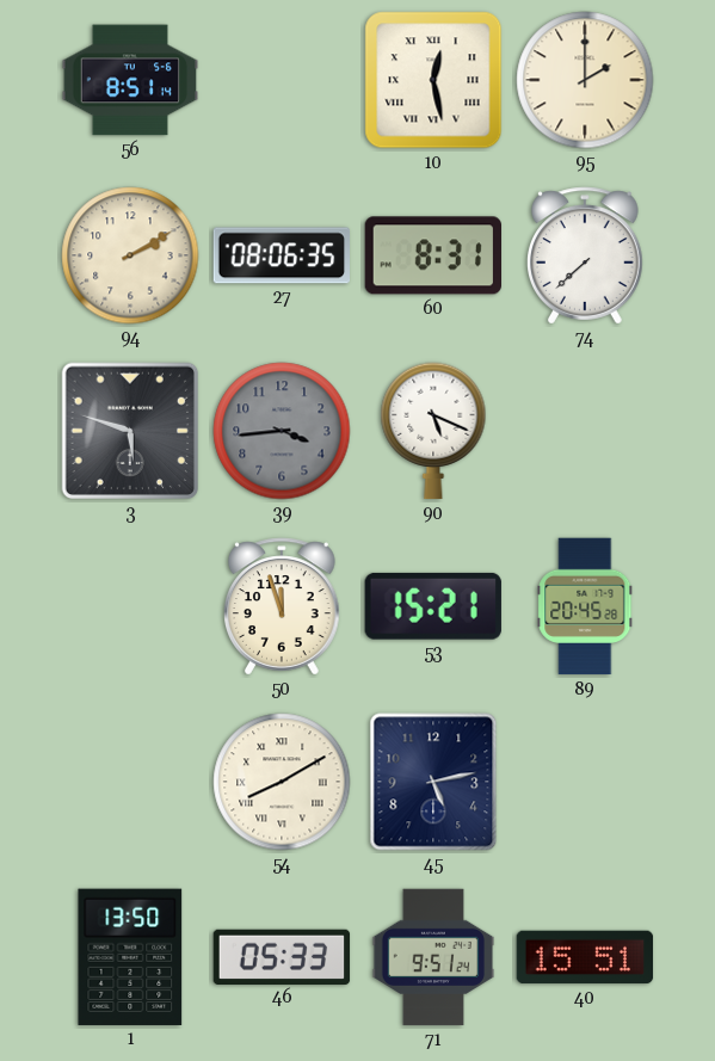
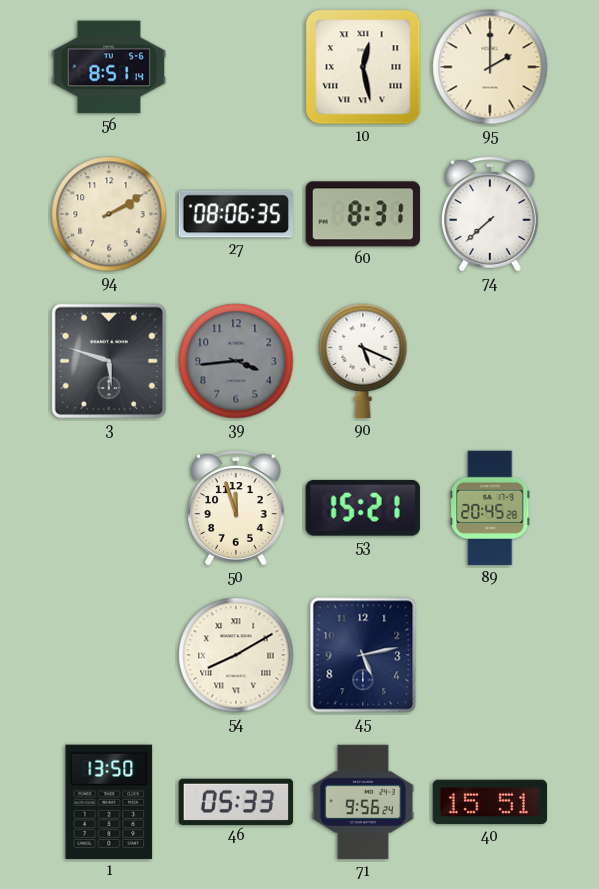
71: 9:51 -> 9:56 (363, 802)
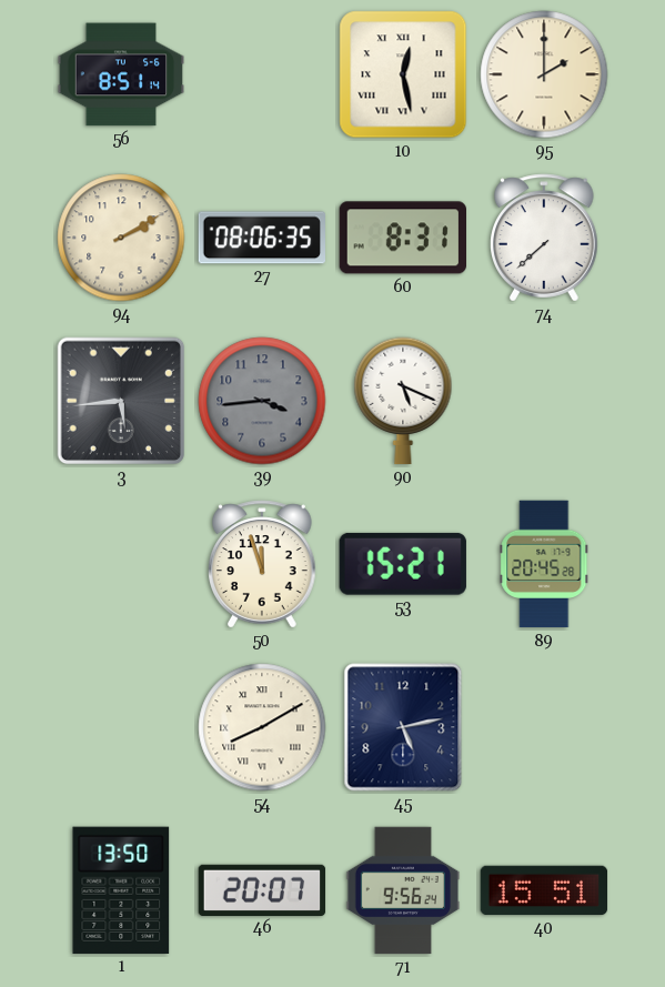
3: 5:48 -> 5:44 (121, 401)
46: 05:33 -> 20:07 (262, 889)
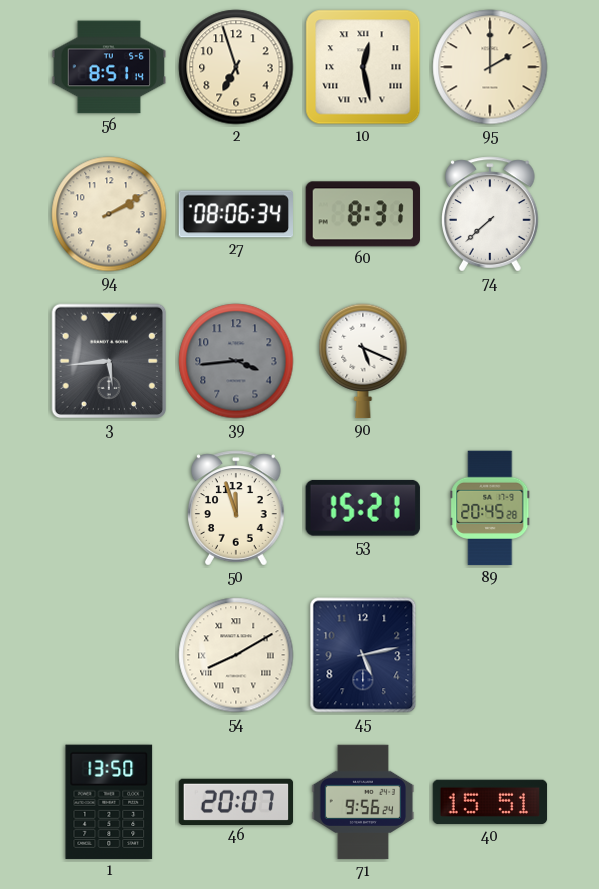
2: none -> 6:57 (236, 67)
27: 08:06:35 -> 08:06:34 (236, 214)
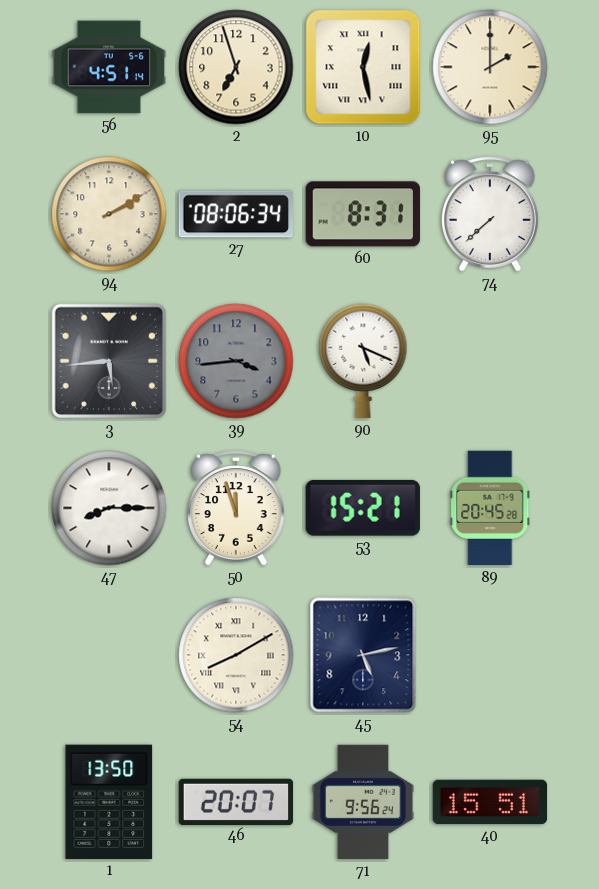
56: 8:51 -> 4:51 (109, 67)
47: none -> 8:15 (109, 508)
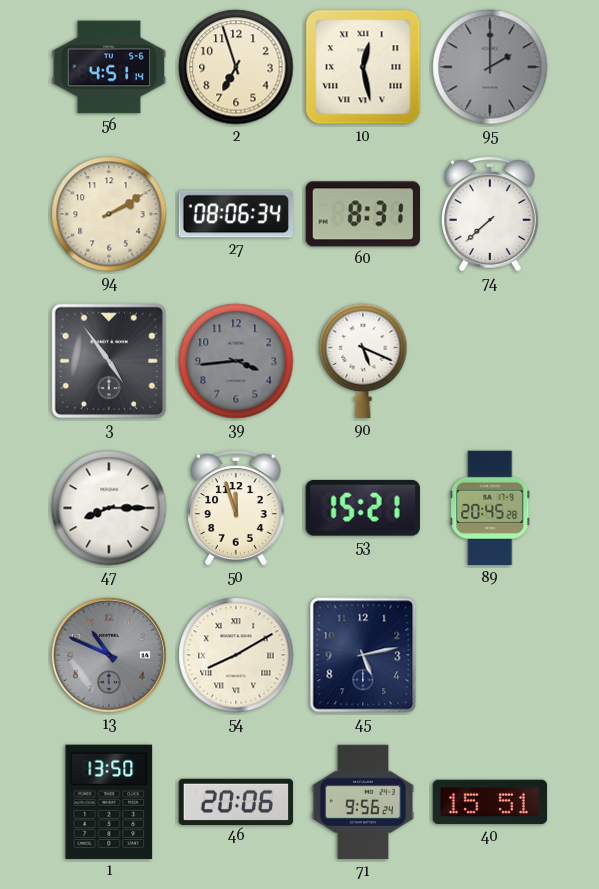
95 dial: cream -> grey (490, 67)
3: 5:44 -> 4:54 (109, 361)
13: none -> 10:49 (109, 655)
46: 20:07 -> 20:06 (236, 801)
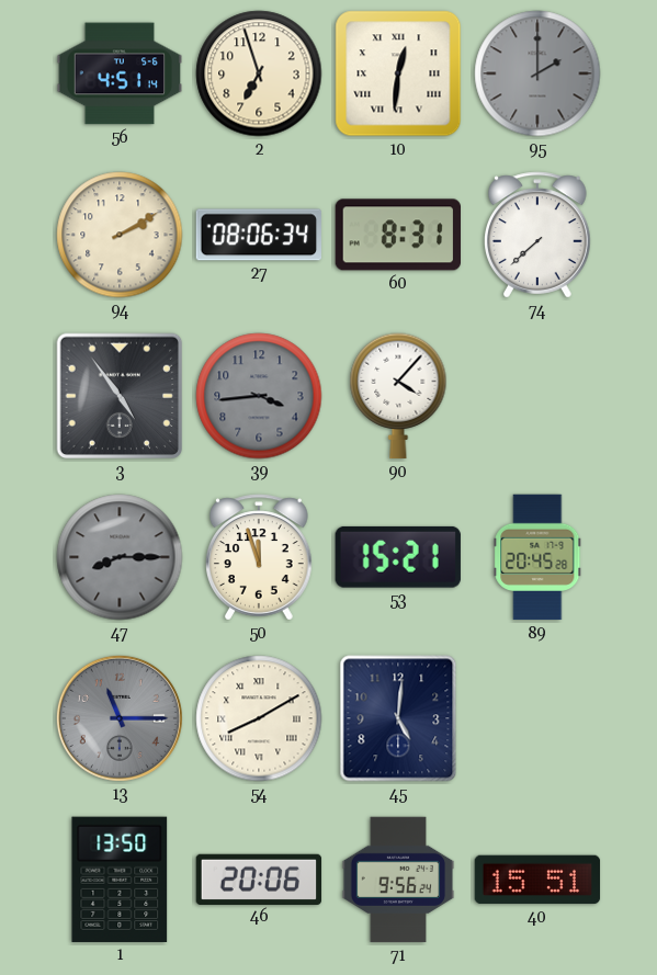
10: 12:28 -> 12:31 (398, 73)
90: 5:19 -> 4:07 (398, 396)
47 dial: white -> grey (120, 557)
13: 10:49 -> 11:15 (120, 718)
45: 5:13 -> 5:01 (398, 718)
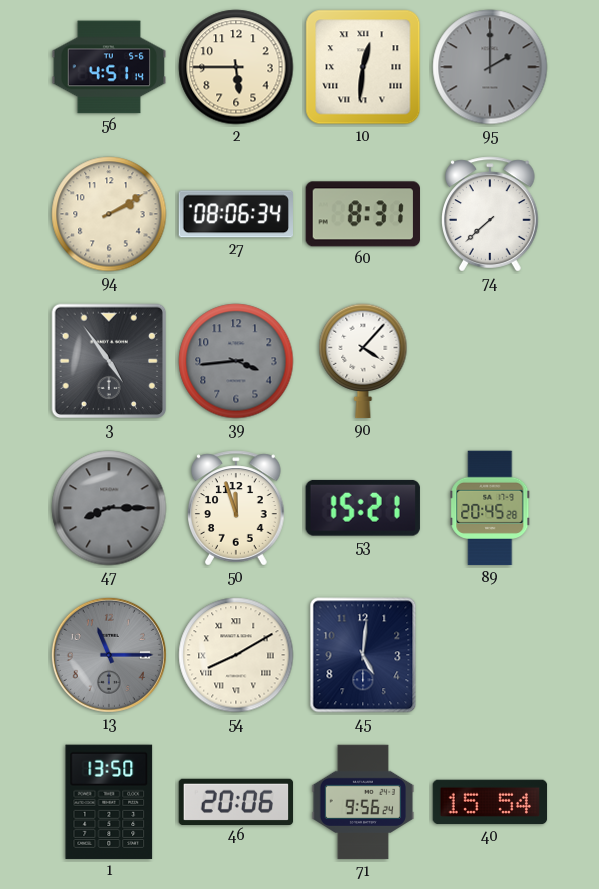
2: 6:57 -> 5:45 (236, 67)
40: 15:51 -> 15:54 (490, 802)
